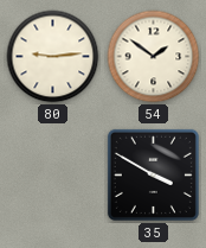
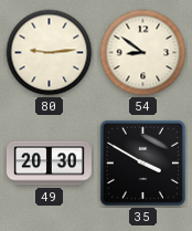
54: 1:51 -> 8:51 (143, 53)
49: none -> 20:30 (49, 164)
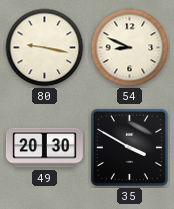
80: 9:14 -> 9:17 (45, 48)
54: 8:51 -> 8:49 (130, 48)
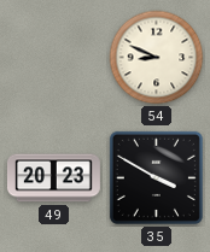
80: 9:17 -> none (45, 48)
49: 20:30 -> 20:23 (53, 178)
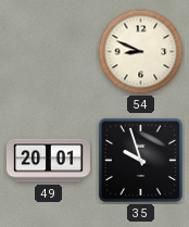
49: 20:23 -> 20:01 (48, 161)
35: 3:50 -> 9:57 (140, 160)
